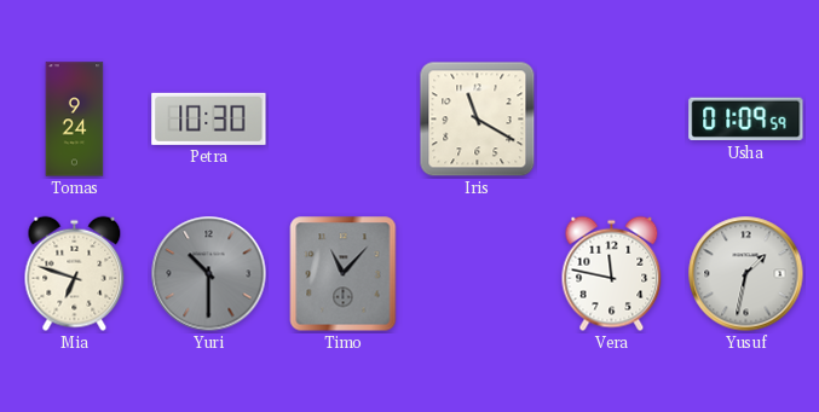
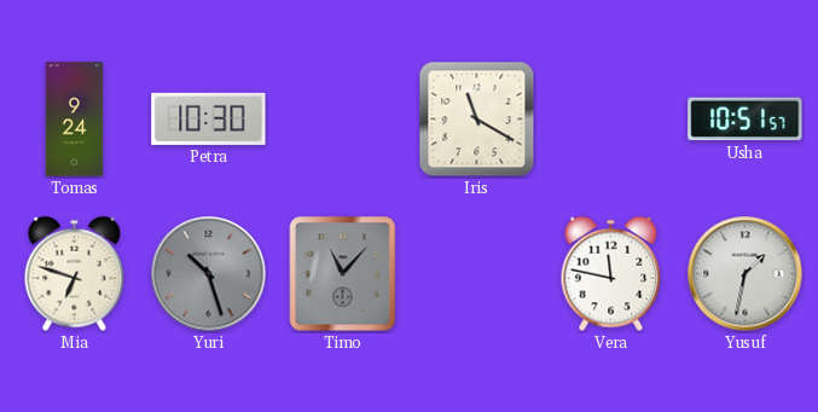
Usha: 01:09 -> 10:51 (746, 120)
Yuri: 10:30 -> 10:27 (209, 274)
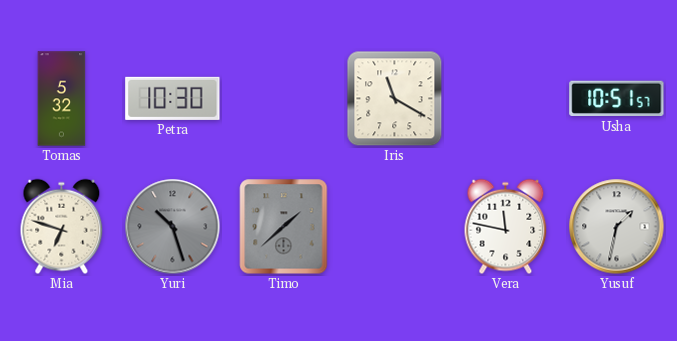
Tomas: 9:24 -> 5:32 (62, 99)
Timo: 11:07 -> 1:38 (284, 227)
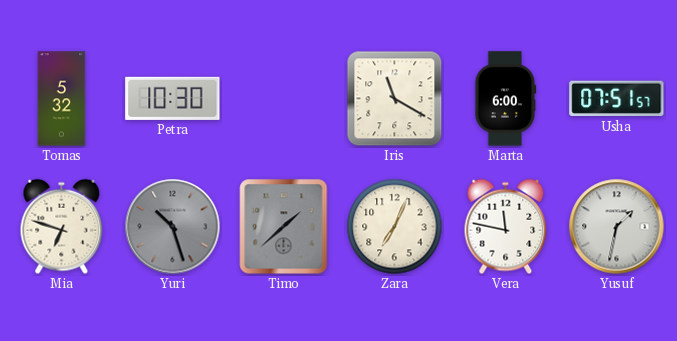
Marta: none -> 6:00 (505, 99)
Usha: 10:51 -> 07:51 (617, 99)
Zara: none -> 7:04 (395, 227)
